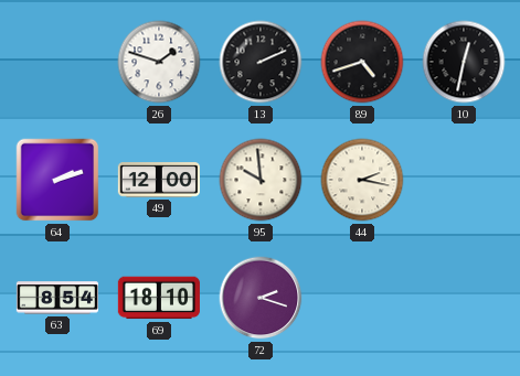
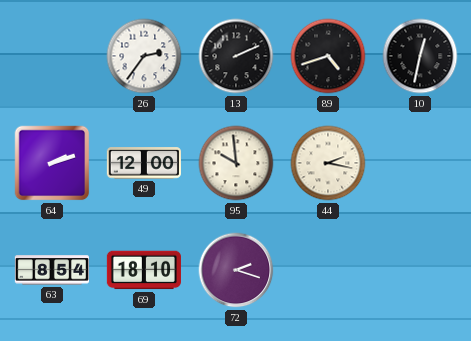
26: 1:48 -> 2:36 (144, 56)
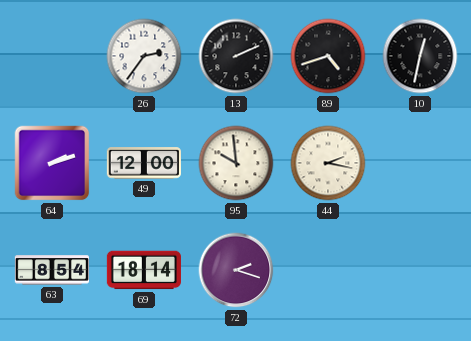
69: 18:10 -> 18:14 (144, 270)
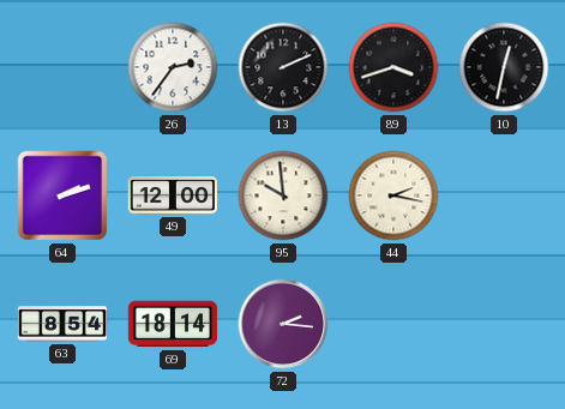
89: 4:42 -> 3:42 (393, 67)
72: 2:18 -> 2:16 (283, 324)
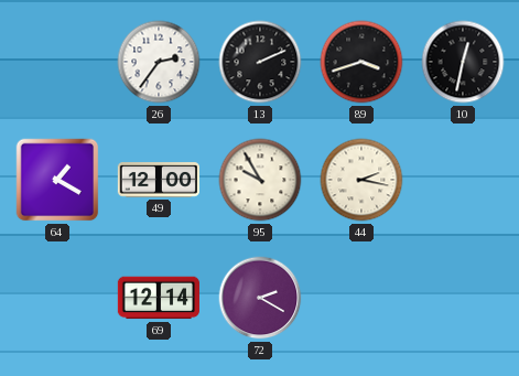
64: 2:12 -> 1:20 (57, 180)
95: 9:59 -> 9:55 (260, 180)
63: 8:54 -> none (61, 324)
69: 18:14 -> 12:14 (159, 298)
72: 2:16 -> 2:20 (260, 298)
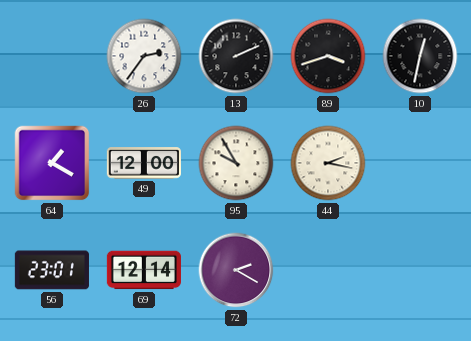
56: none -> 23:01 (52, 270)
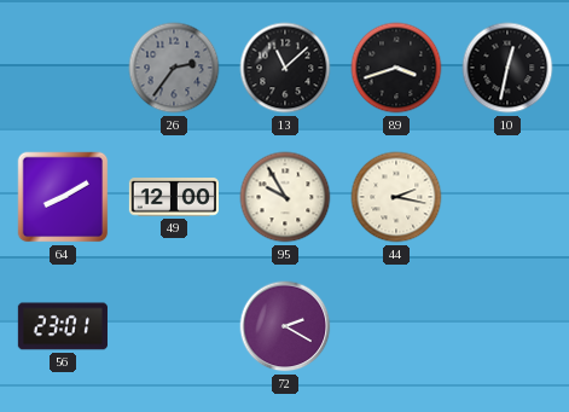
26 dial: white -> grey (174, 68)
13: 2:11 -> 11:08 (285, 68)
64: 1:20 -> 8:10 (63, 197)
69: 12:14 -> none (144, 270)
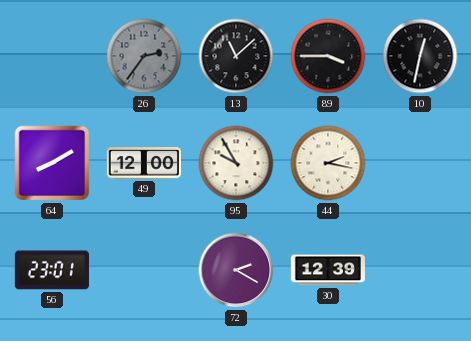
89: 3:42 -> 3:45 (328, 56)
30: none -> 12:39 (328, 270)
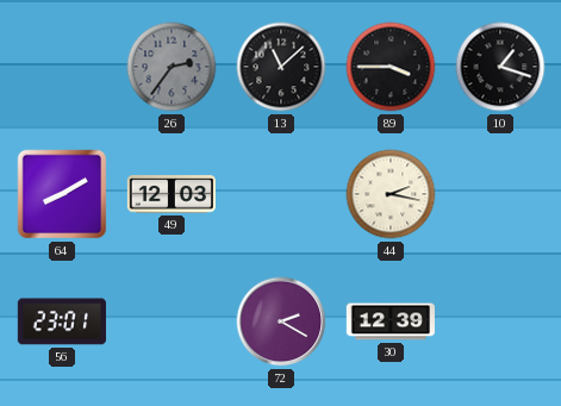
10: 12:32 -> 1:18 (500, 67)
49: 12:00 -> 12:03 (172, 194)
95: 9:55 -> none (236, 163)
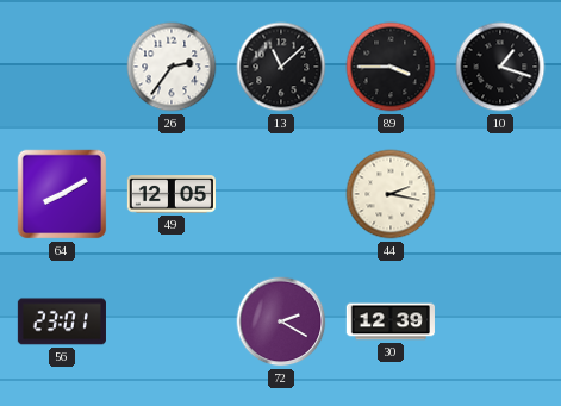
26 dial: grey -> white (172, 67)
49: 12:03 -> 12:05 (172, 194)
